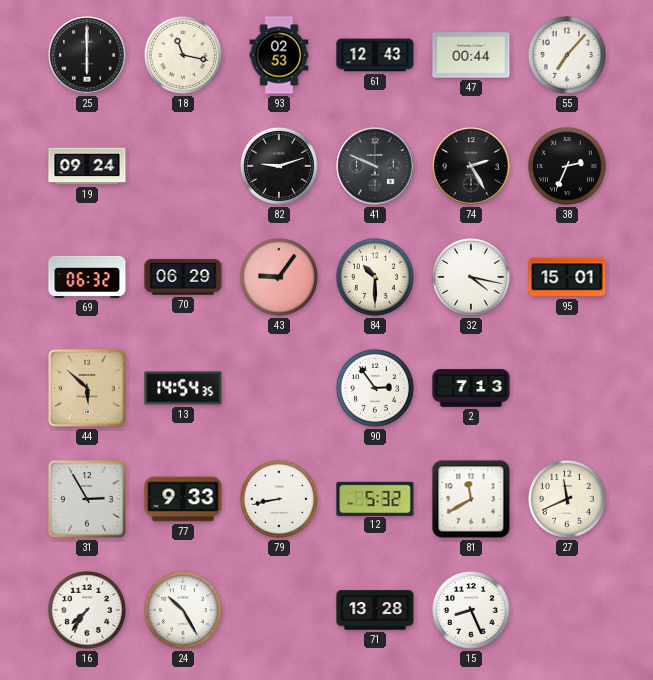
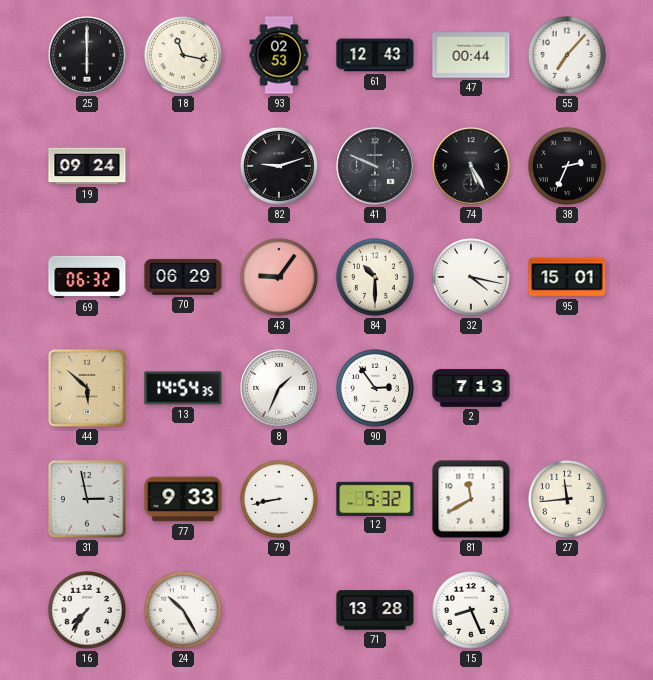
74: 2:25 -> 5:25 (471, 166)
8: none -> 1:34 (279, 388)
31: 2:55 -> 2:58 (87, 499)
27: 11:41 -> 11:44 (567, 499)
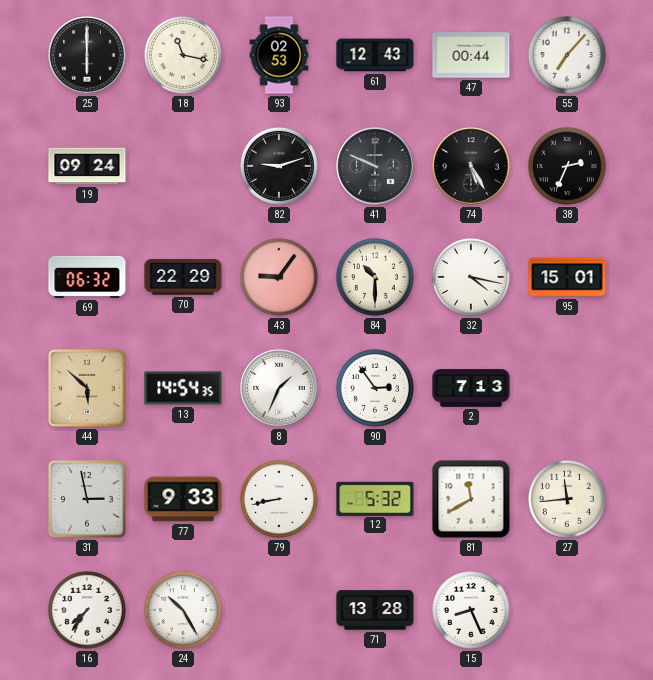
70: 06:29 -> 22:29 (183, 277)
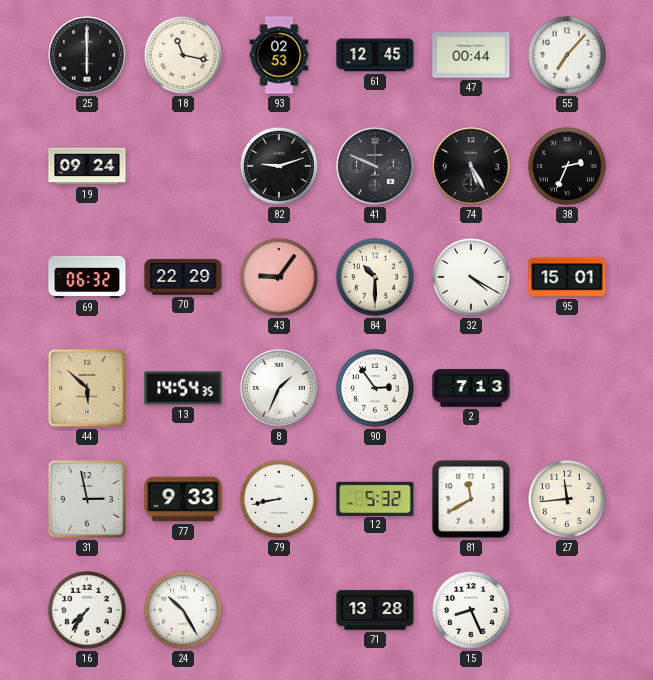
61: 12:43 -> 12:45 (375, 55)
32: 4:17 -> 4:20 (471, 277)
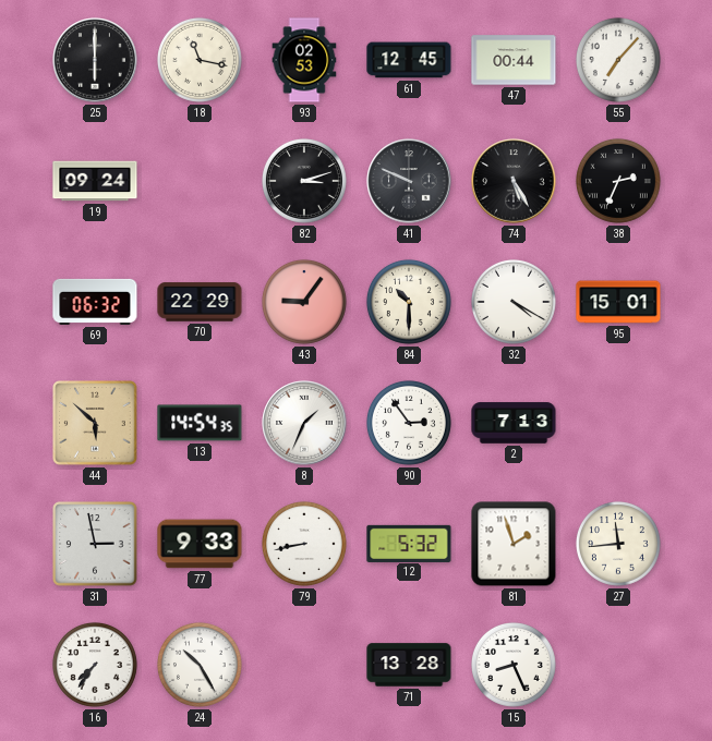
82: 9:12 -> 3:12 (304, 181)
81: 11:40 -> 1:57 (514, 544)
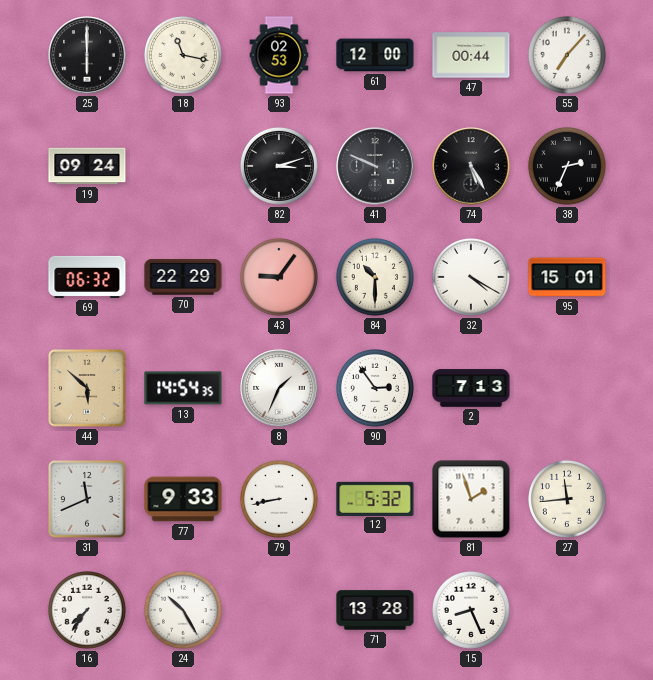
61: 12:45 -> 12:00 (375, 55)
31: 2:58 -> 11:41 (87, 499)
